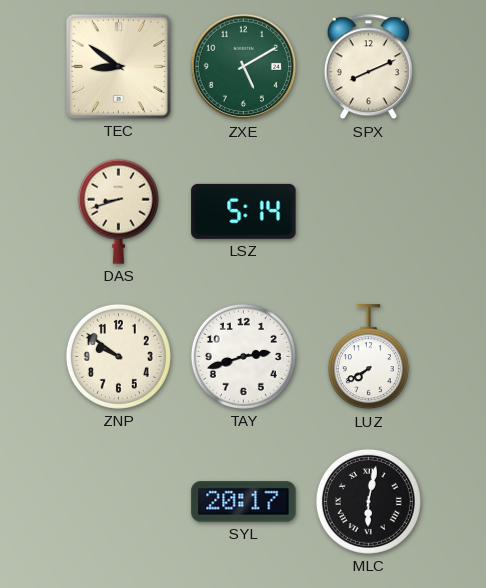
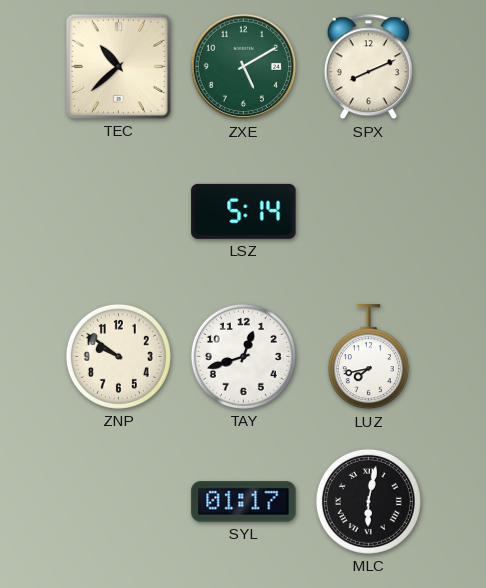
TEC: 8:51 -> 10:38 (118, 66)
DAS: 8:42 -> none (118, 211)
TAY: 2:42 -> 12:42 (243, 356)
LUZ: 7:40 -> 7:43 (368, 357)
SYL: 20:17 -> 01:17 (244, 502)
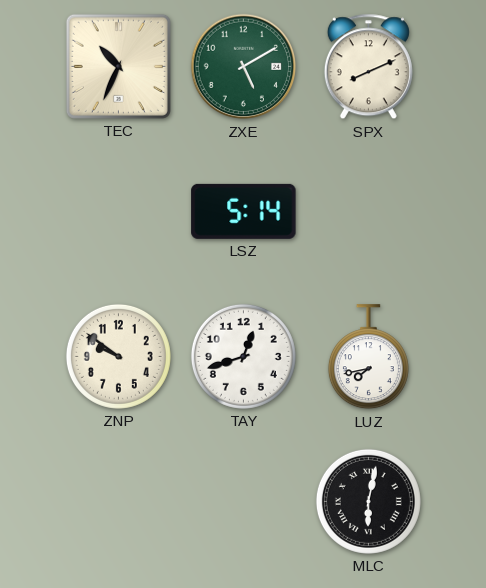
TEC: 10:38 -> 10:34 (118, 66)
SYL: 01:17 -> none (244, 502)
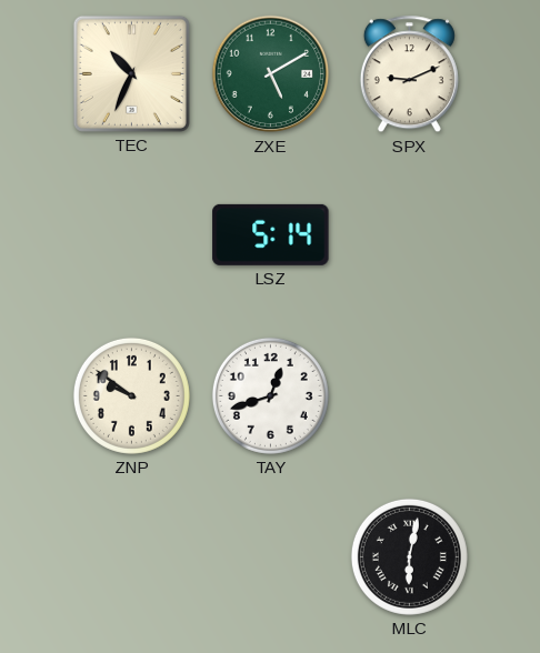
SPX: 8:11 -> 9:11 (409, 74)
LUZ: 7:43 -> none (368, 357)
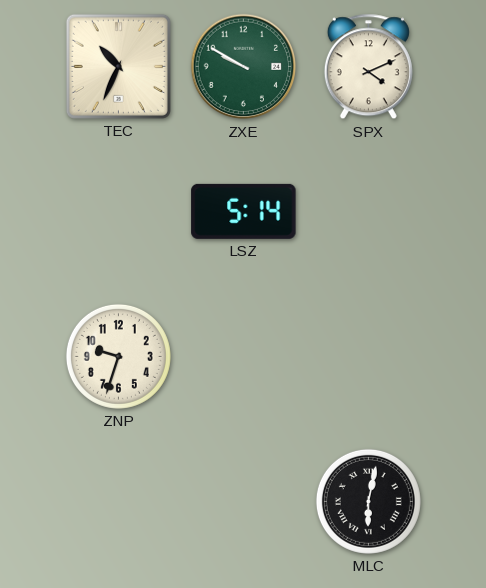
ZXE: 5:10 -> 9:50 (244, 67)
SPX: 9:11 -> 4:11 (368, 67)
ZNP: 9:51 -> 9:33 (118, 356)
TAY: 12:42 -> none (270, 395)
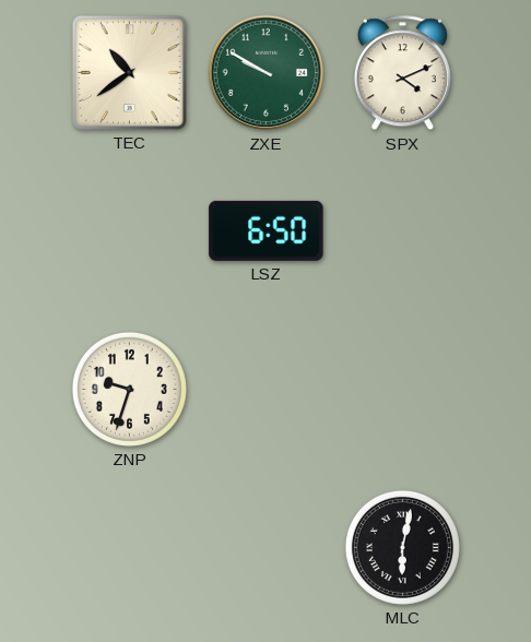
TEC: 10:34 -> 10:39 (129, 72)
LSZ: 5:14 -> 6:50 (267, 230)
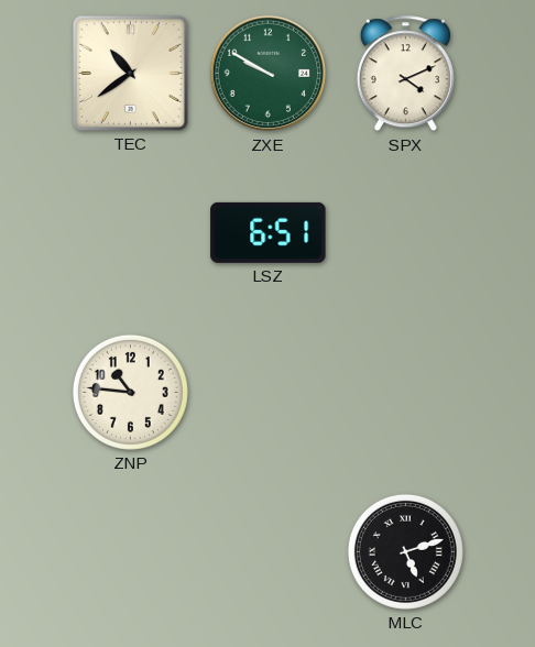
LSZ: 6:50 -> 6:51 (269, 232)
ZNP: 9:33 -> 10:46 (130, 392)
MLC: 6:02 -> 5:12 (405, 551)
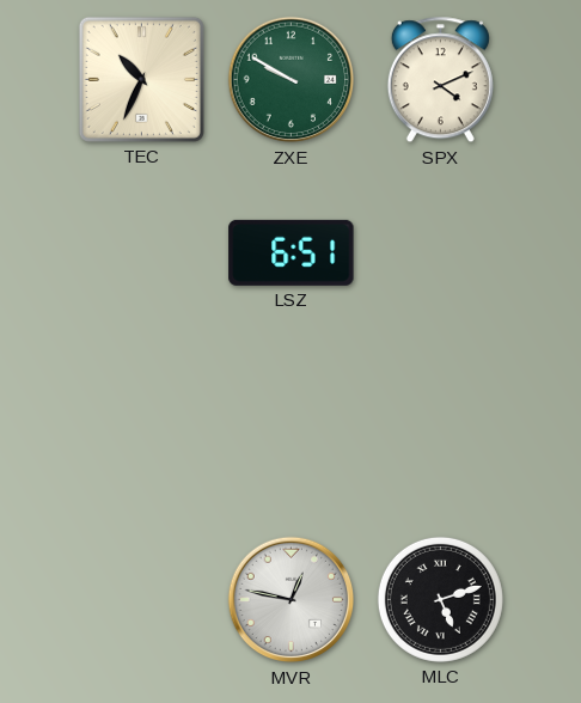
TEC: 10:39 -> 10:34 (141, 79)
ZNP: 10:46 -> none (130, 392)
MVR: none -> 12:47 (292, 600)
